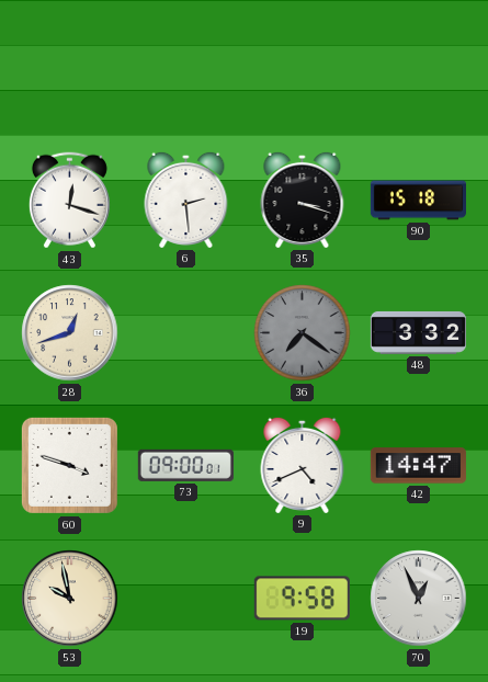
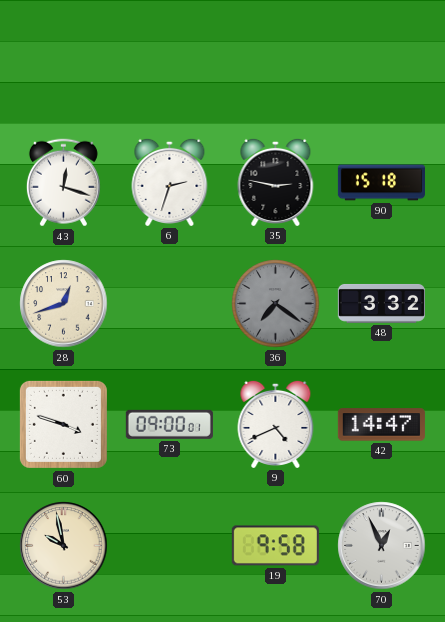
6: 2:29 -> 2:33 (170, 182)
35: 3:18 -> 2:47 (276, 182)
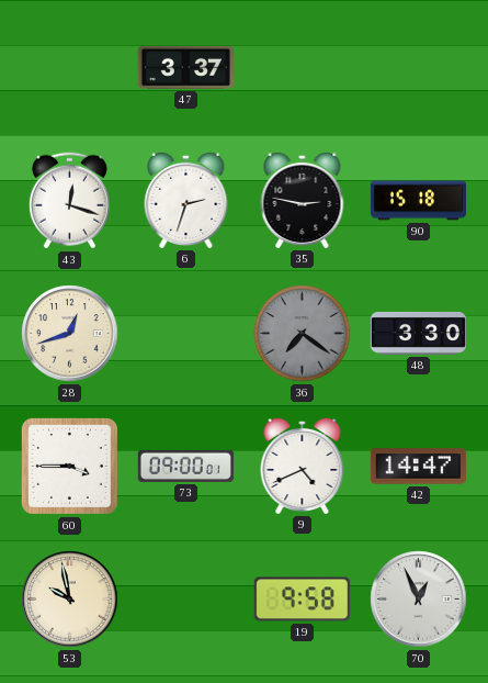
47: none -> 3:37 (185, 67)
48: 3:32 -> 3:30 (418, 333)
60: 3:48 -> 3:45 (69, 466)
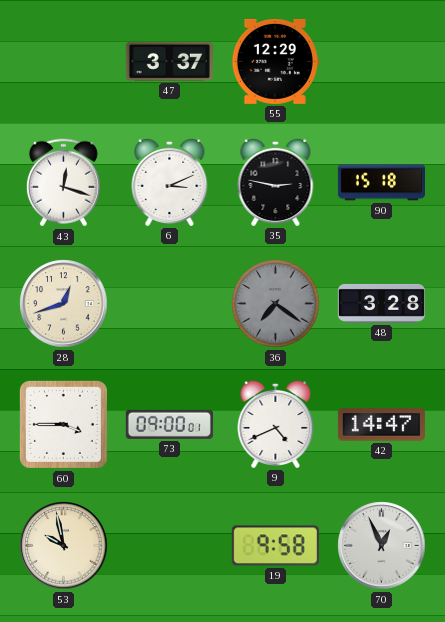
55: none -> 12:29 (275, 61)
6: 2:33 -> 3:11 (170, 182)
48: 3:30 -> 3:28 (381, 303)
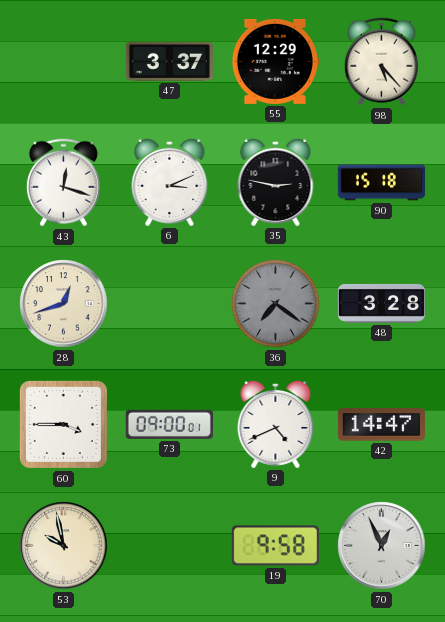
98: none -> 5:23 (381, 62)
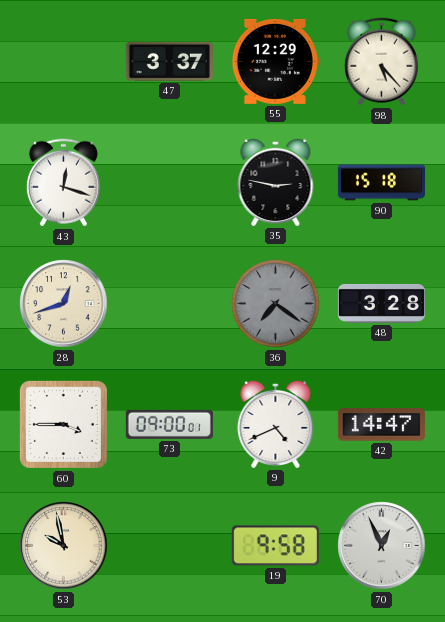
6: 3:11 -> none (170, 182)
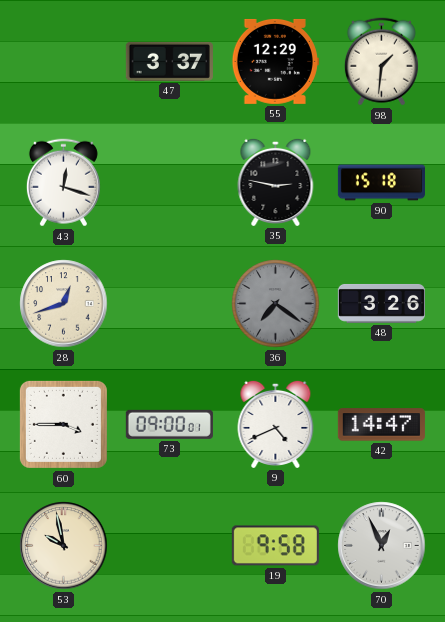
98: 5:23 -> 1:31 (381, 62)
48: 3:28 -> 3:26 (381, 303)
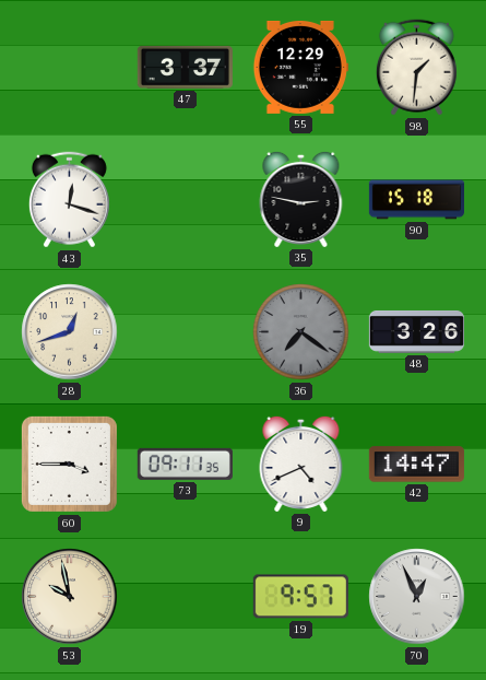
73: 09:00 -> 09:11 (185, 464)
19: 9:58 -> 9:57 (300, 597)
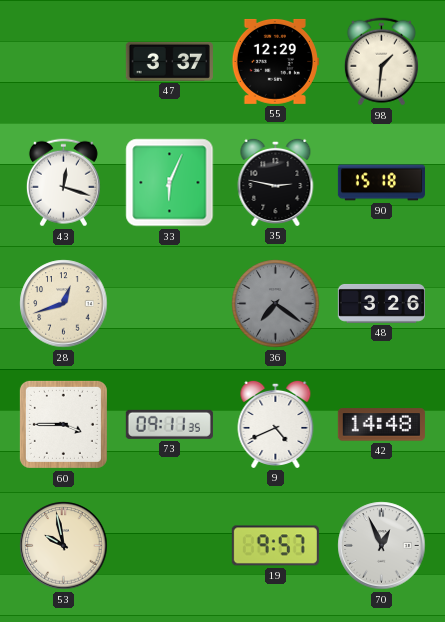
33: none -> 6:04 (170, 183)
42: 14:47 -> 14:48 (381, 425)
